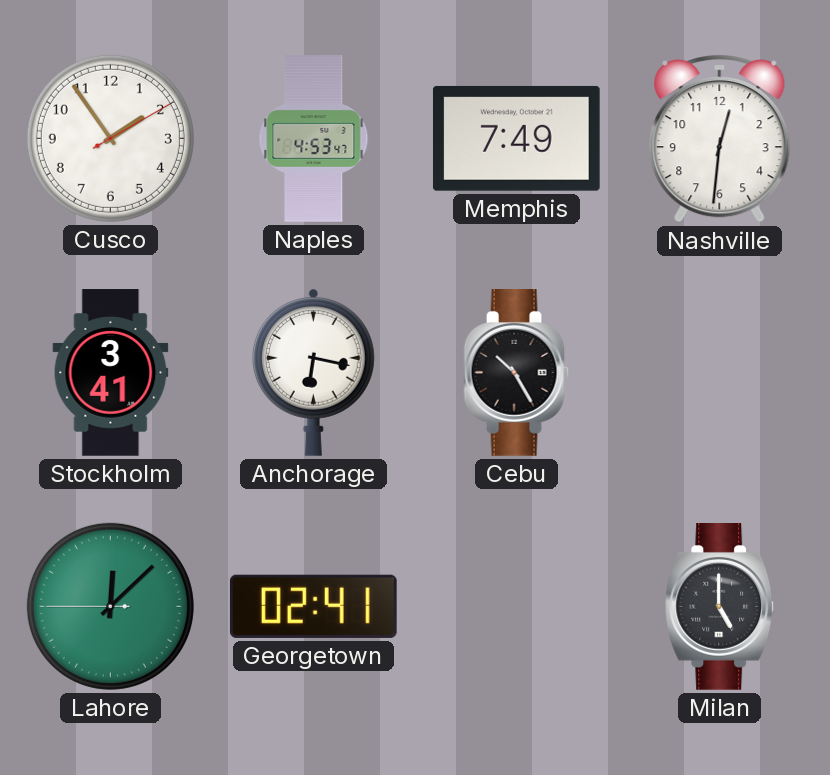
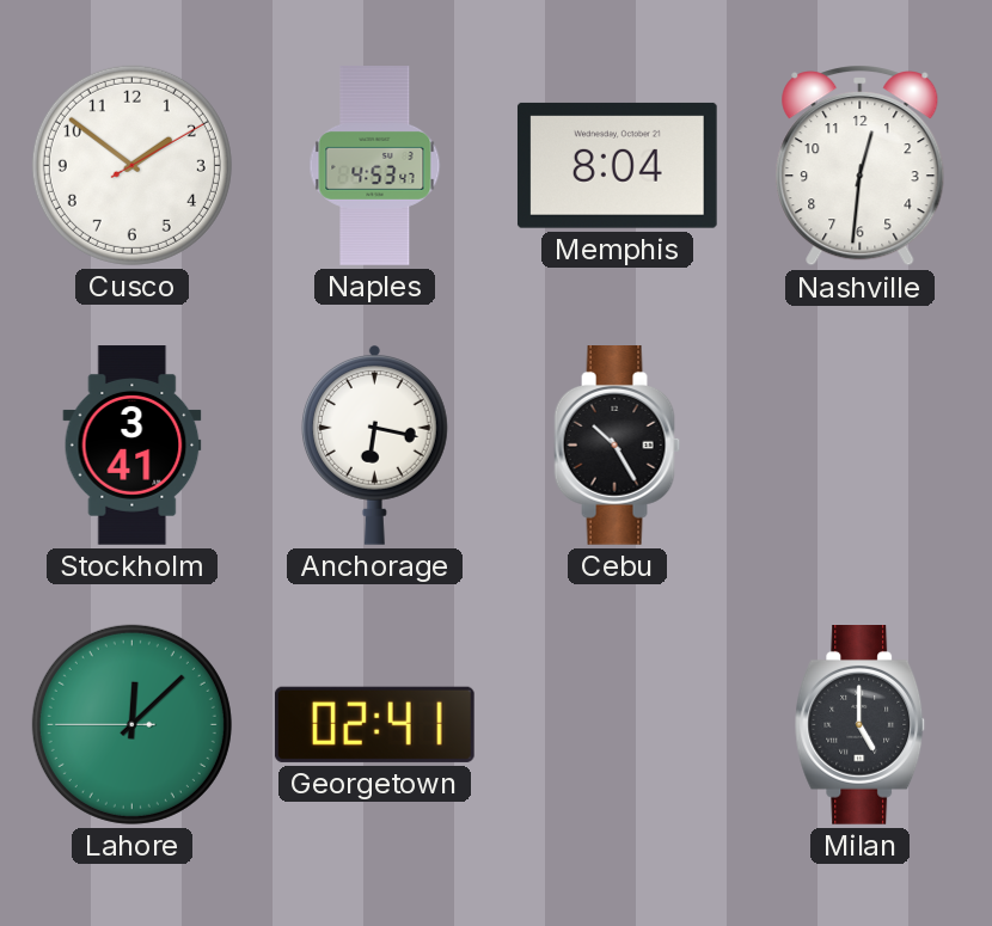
Cusco: 1:54 -> 1:51 (131, 165)
Memphis: 7:49 -> 8:04 (617, 165)
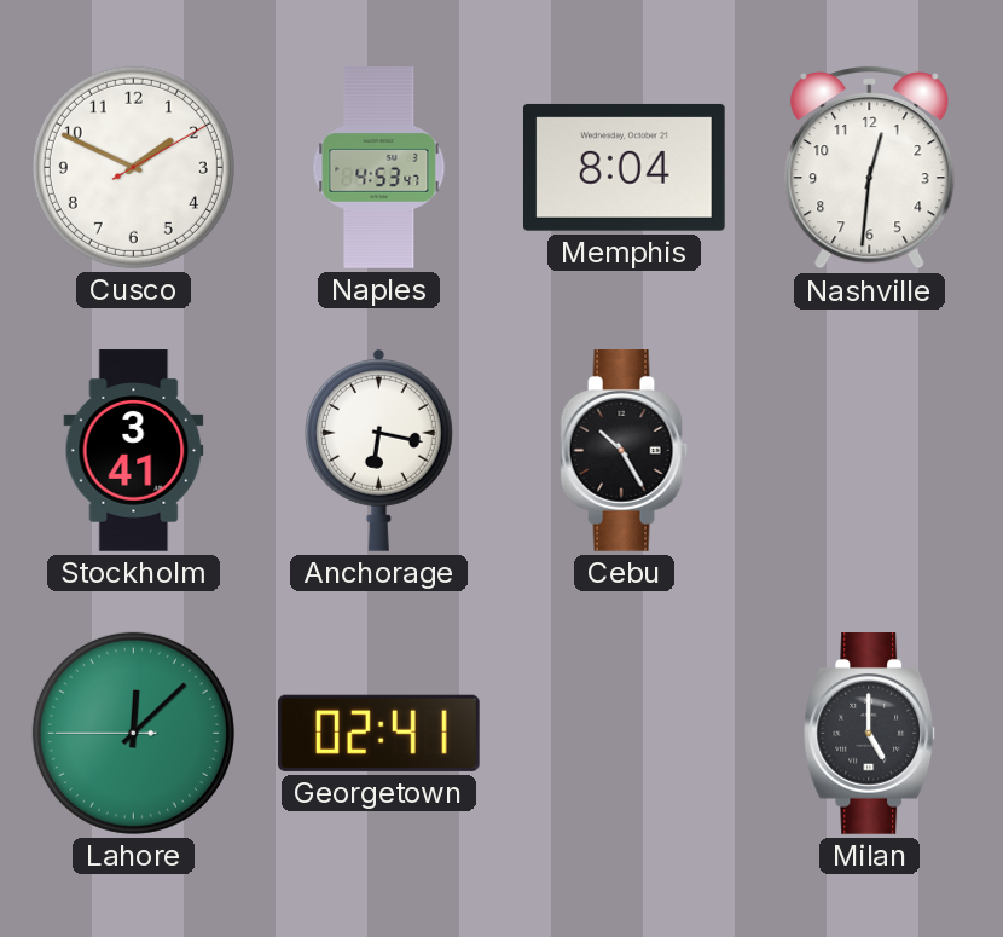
Cusco: 1:51 -> 1:49 (133, 167)
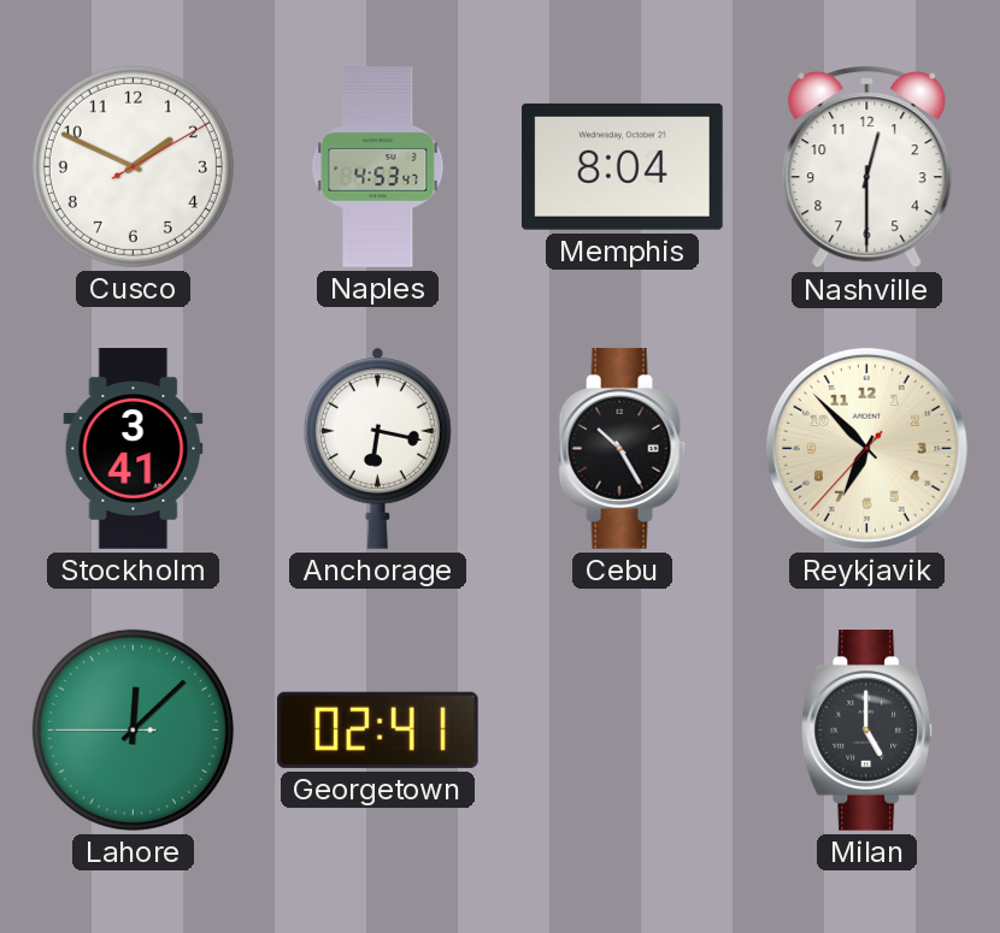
Nashville: 12:31 -> 12:30 (867, 167)
Reykjavik: none -> 6:52 (866, 448)
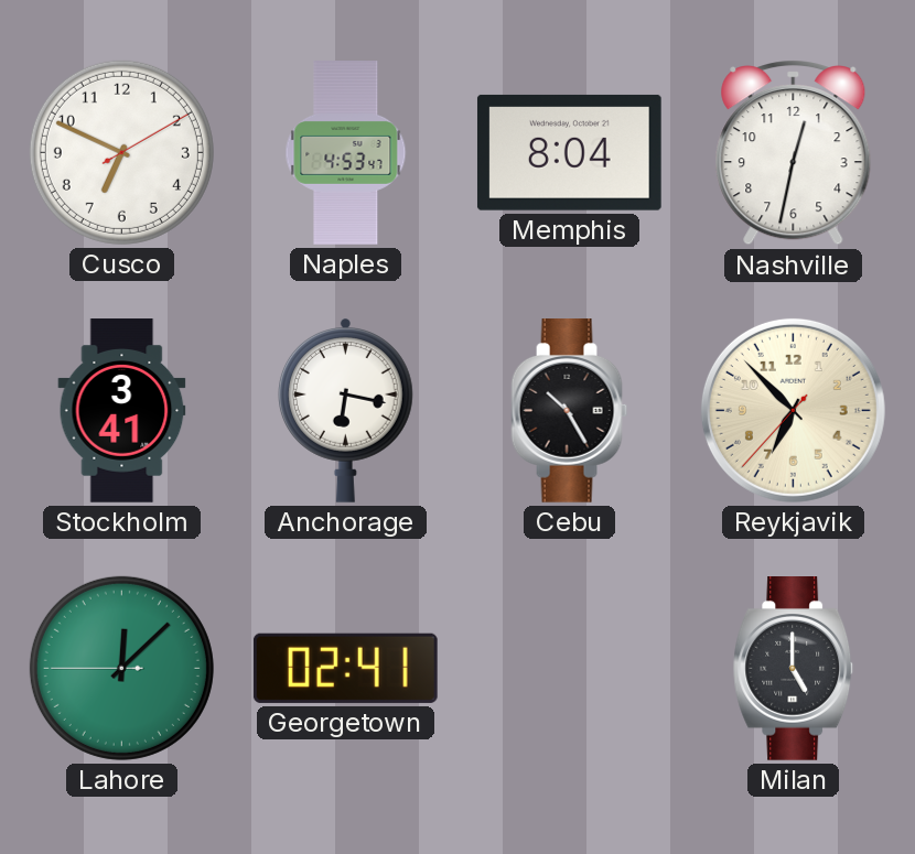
Cusco: 1:49 -> 6:49 (121, 152)
Nashville: 12:30 -> 12:32 (794, 153)
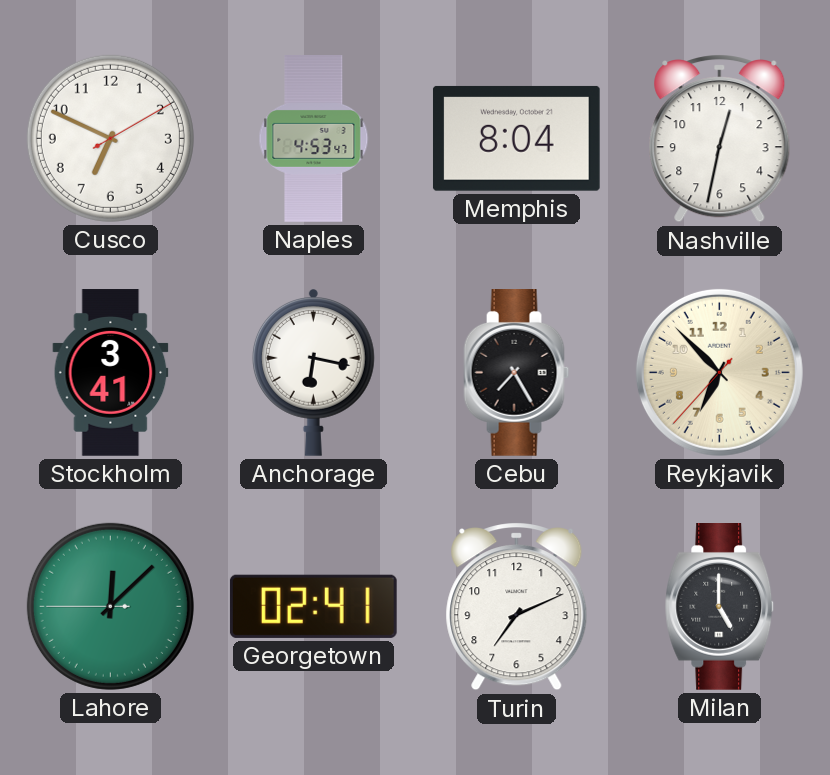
Cebu: 10:25 -> 7:25 (517, 373)
Turin: none -> 7:11 (517, 607)
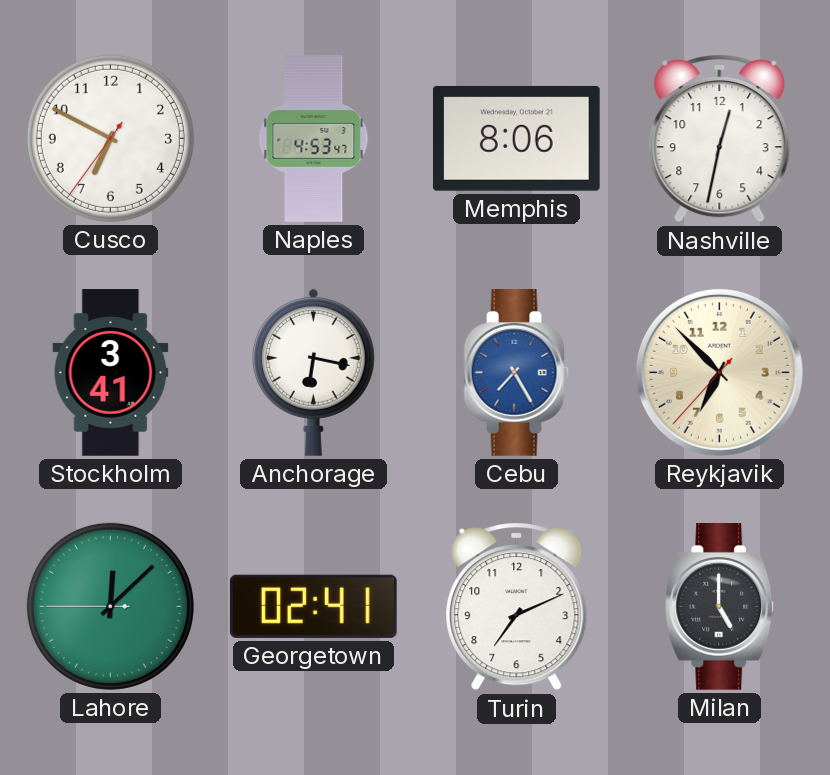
Cusco: 6:49:10 -> 6:49:36 (110, 138)
Memphis: 8:04 -> 8:06 (516, 138)
Cebu dial: black -> blue (517, 373)
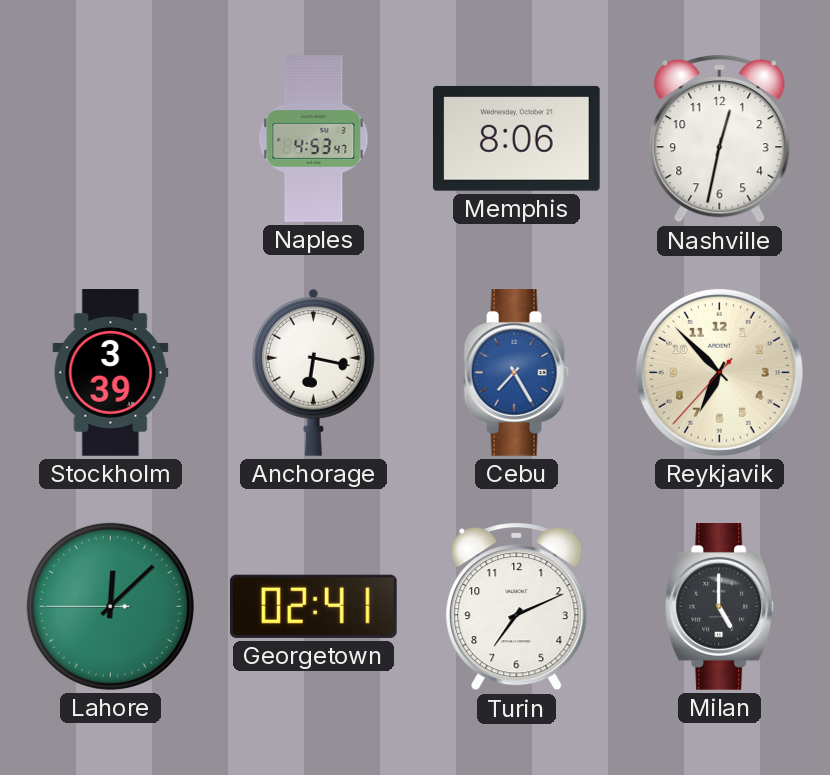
Cusco: 6:49 -> none (110, 138)
Stockholm: 3:41 -> 3:39 (111, 373)
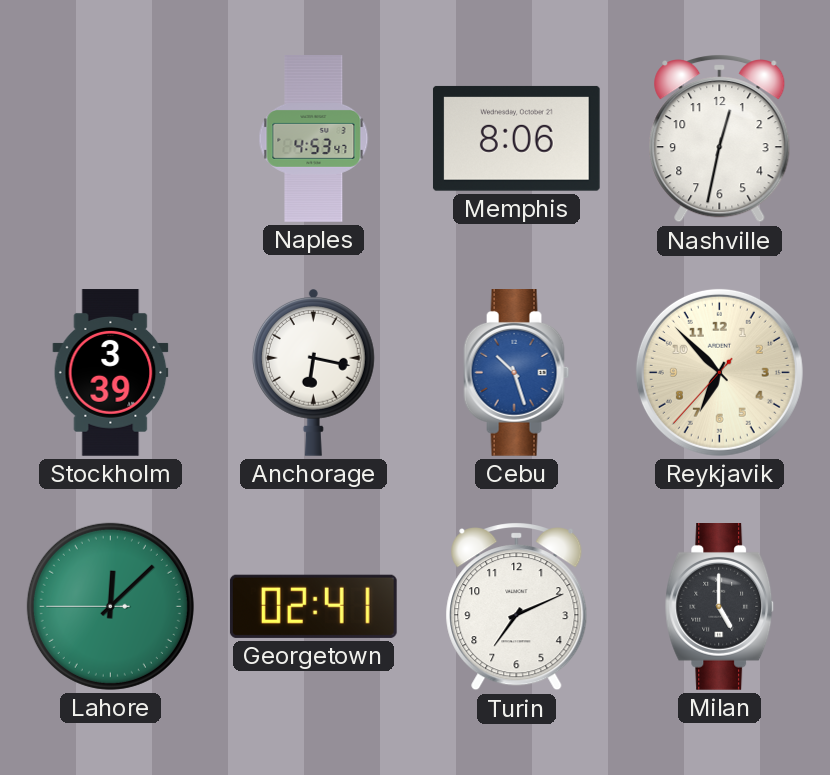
Cebu: 7:25 -> 10:27 (517, 373)
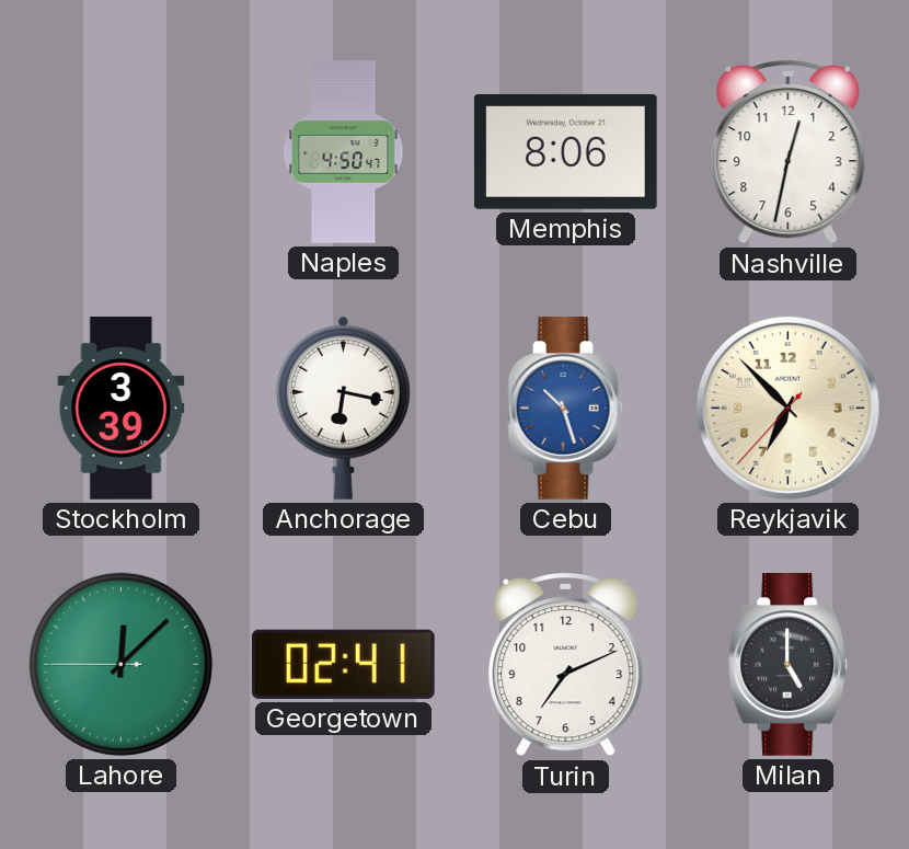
Naples: 4:53 -> 4:50 (344, 152)
